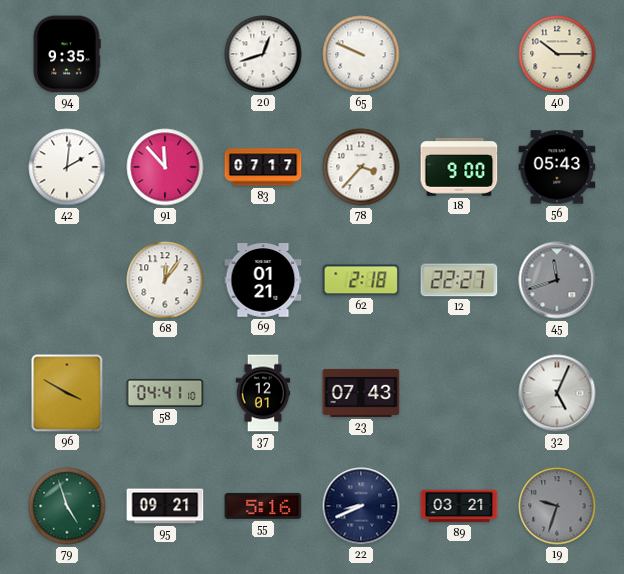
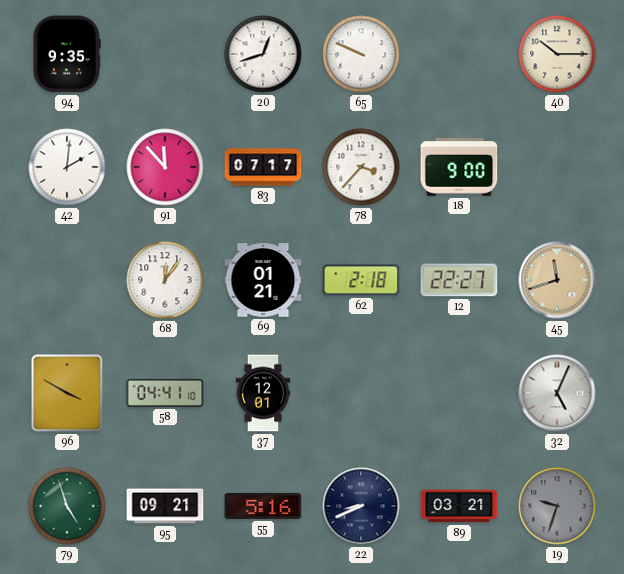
56: 05:43 -> none (557, 167)
45 dial: grey -> champagne (557, 280)
23: 07:43 -> none (361, 393)
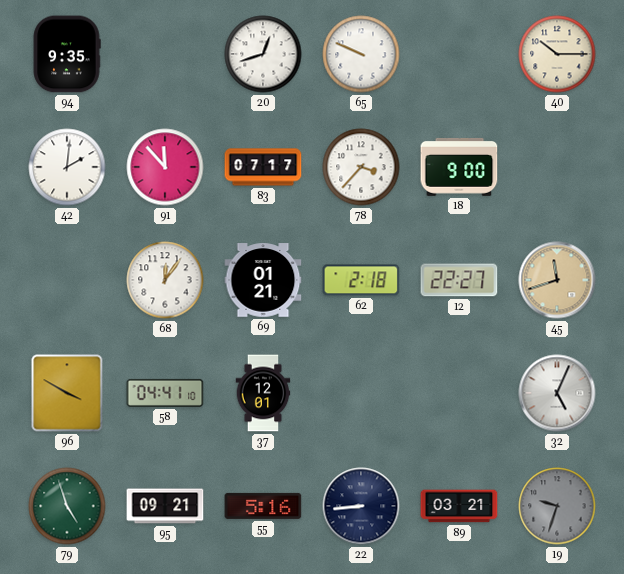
22: 8:41 -> 8:44 (361, 506)
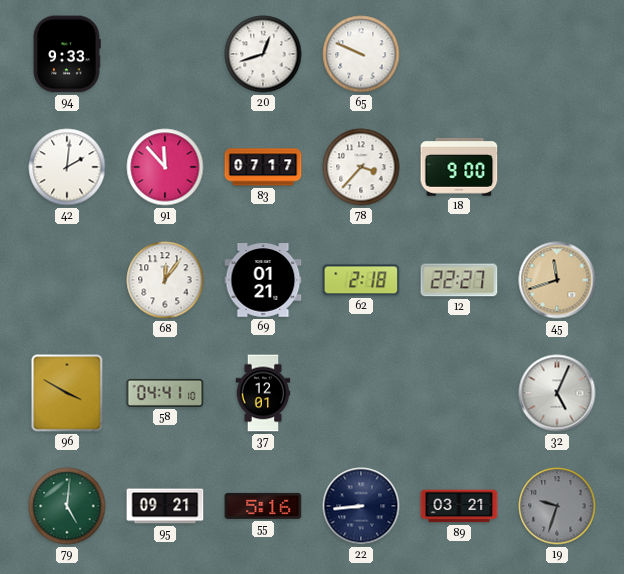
94: 9:35 -> 9:33 (67, 54)
40: 10:15 -> none (557, 54)
79: 4:57 -> 5:01 (67, 506)
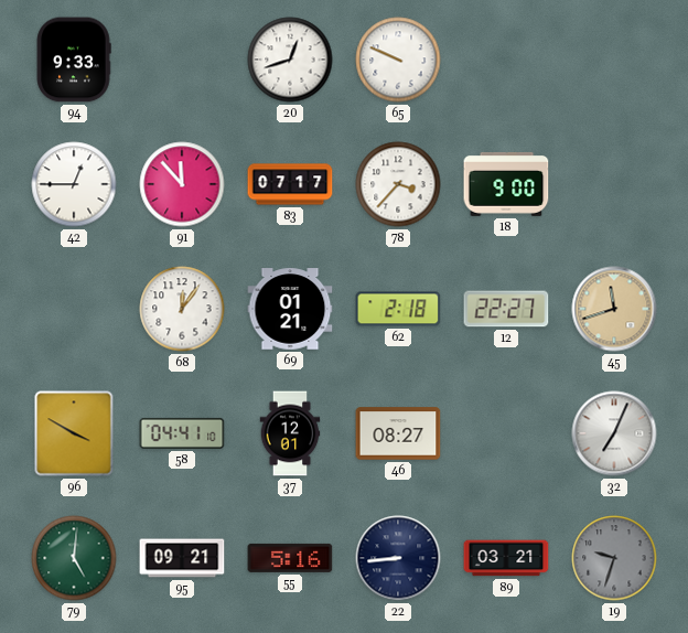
42: 2:01 -> 12:45 (74, 184)
46: none -> 08:27 (398, 433)
32: 5:04 -> 7:04 (614, 433)
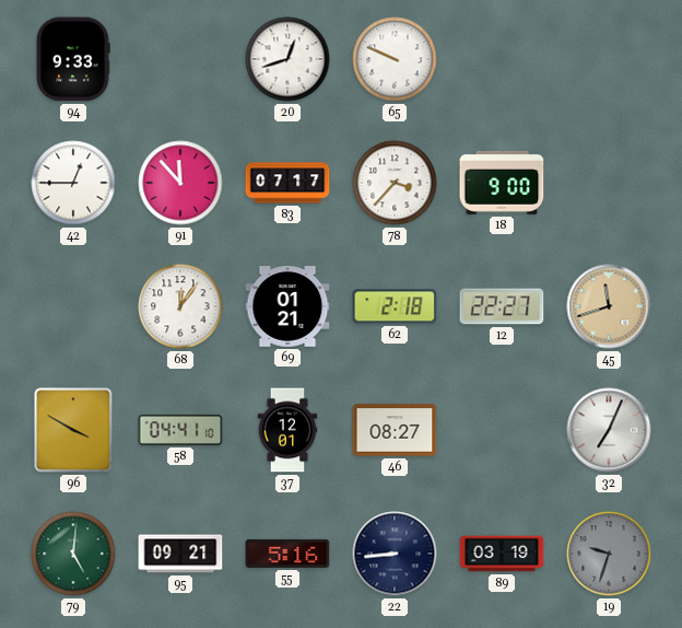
89: 03:21 -> 03:19 (502, 554)
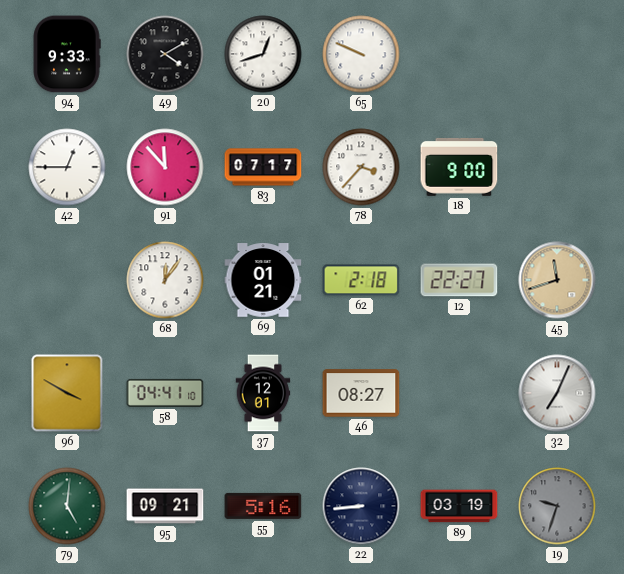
49: none -> 4:10 (165, 54)
